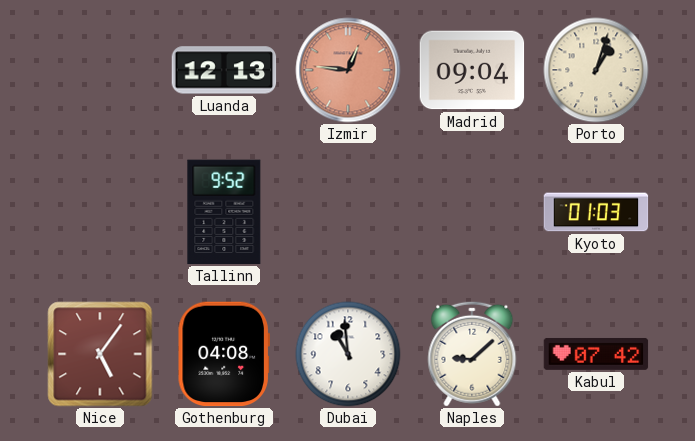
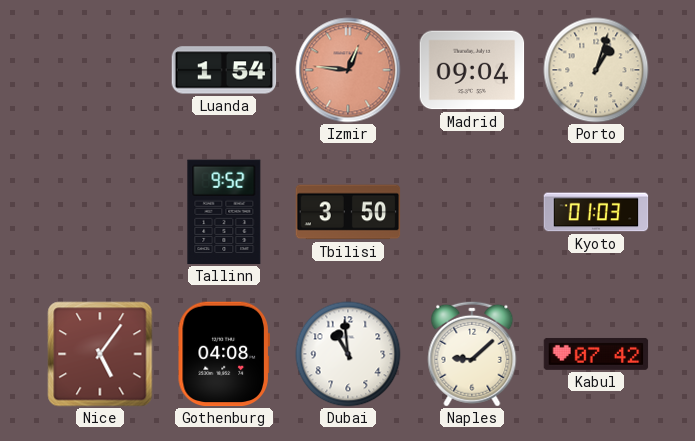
Luanda: 12:13 -> 1:54 (224, 70)
Tbilisi: none -> 3:50 (348, 212)
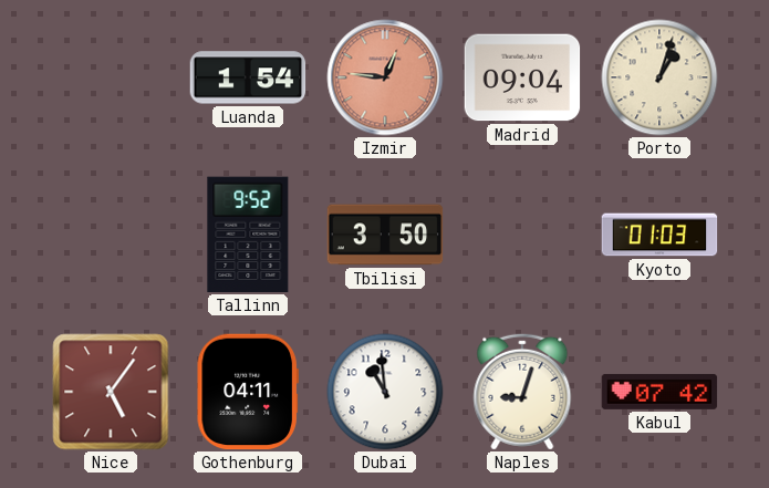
Gothenburg: 04:08 -> 04:11 (248, 392)
Naples: 9:08 -> 9:03 (522, 392)
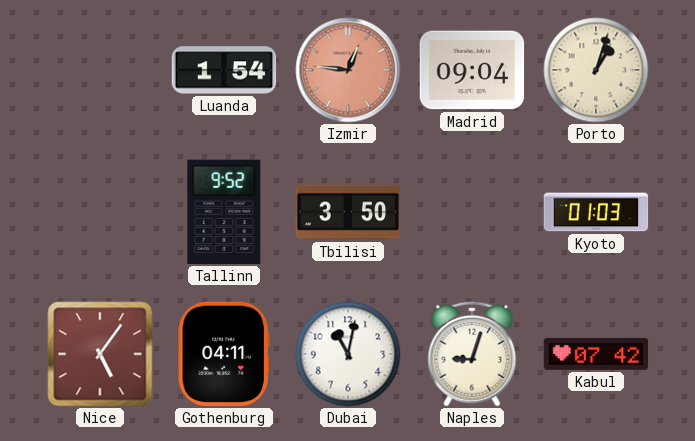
Dubai: 10:59 -> 11:02 (348, 354)
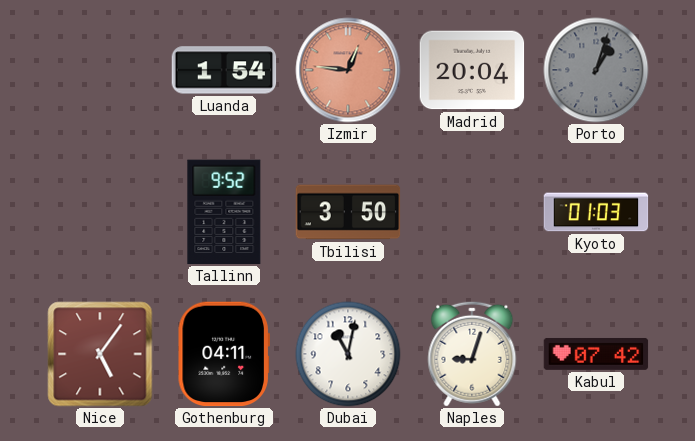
Madrid: 09:04 -> 20:04 (472, 70)
Porto dial: cream -> grey (596, 70)
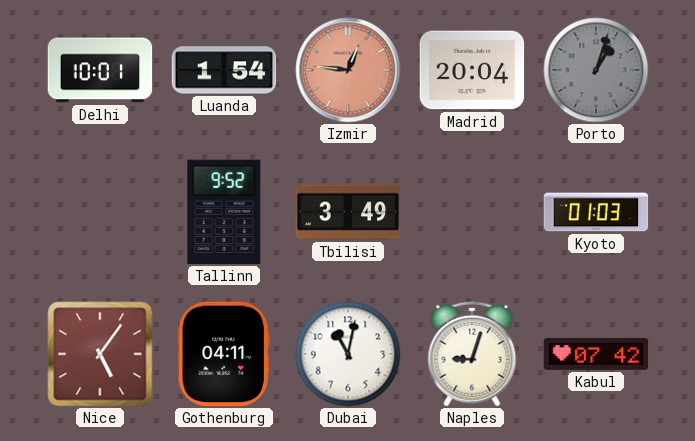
Delhi: none -> 10:01 (100, 70)
Tbilisi: 3:50 -> 3:49 (348, 212)
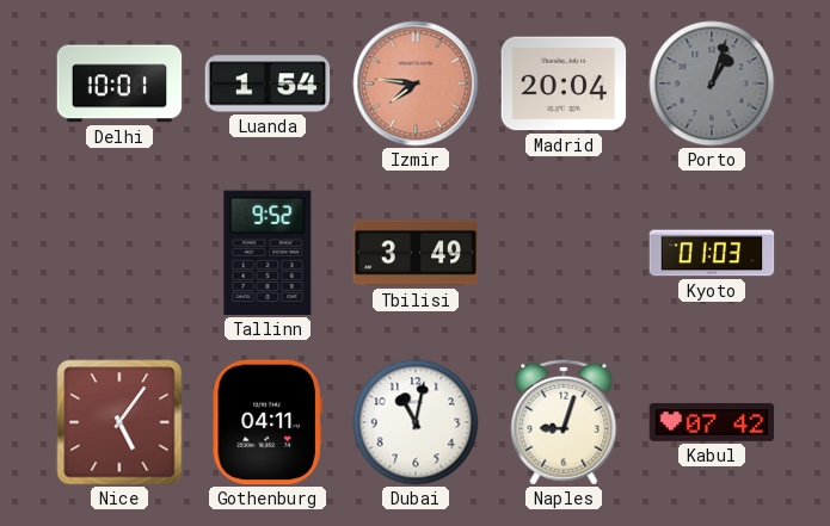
Izmir: 12:46 -> 7:46 (416, 83)
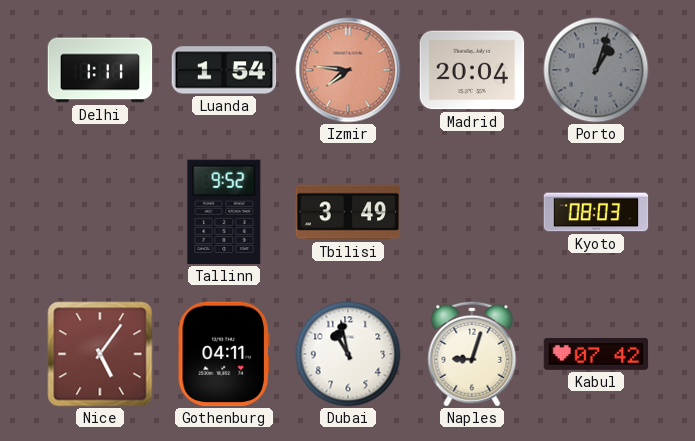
Delhi: 10:01 -> 1:11 (100, 70)
Kyoto: 01:03 -> 08:03 (596, 212)
Dubai: 11:02 -> 10:58 (348, 354)
